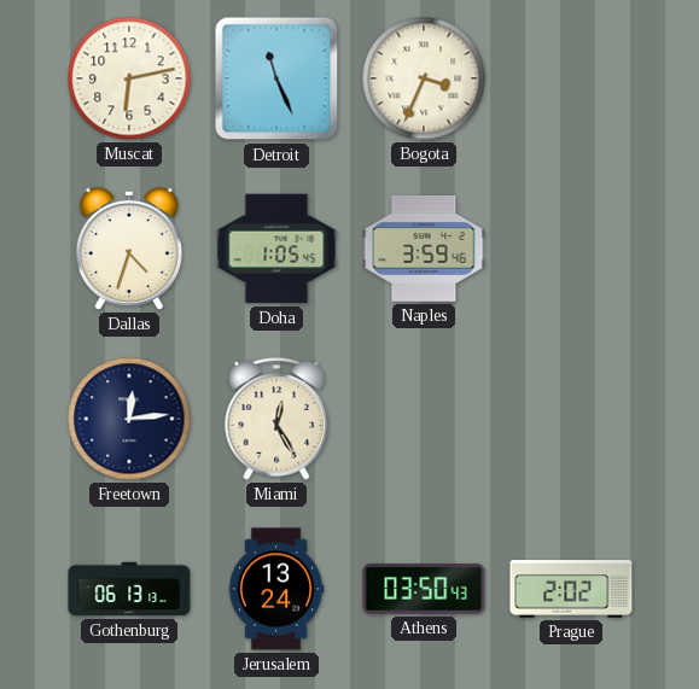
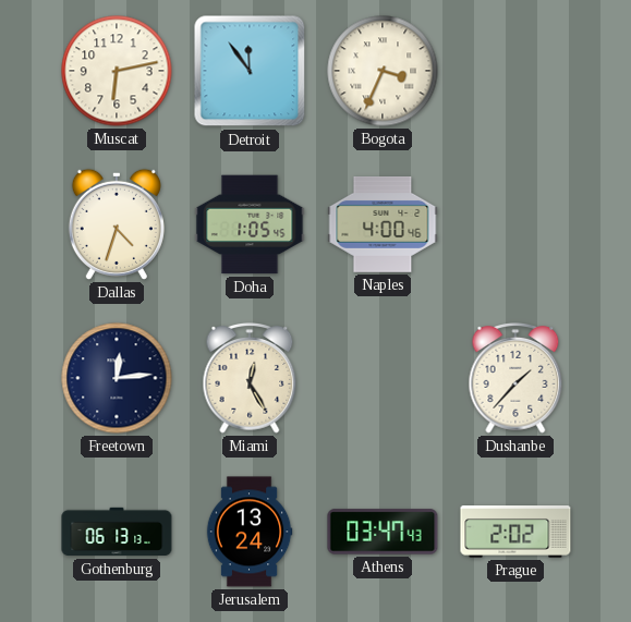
Detroit: 11:26 -> 11:54 (250, 71)
Naples: 3:59 -> 4:00 (383, 224)
Dushanbe: none -> 1:37 (515, 379)
Athens: 03:50 -> 03:47 (383, 532)
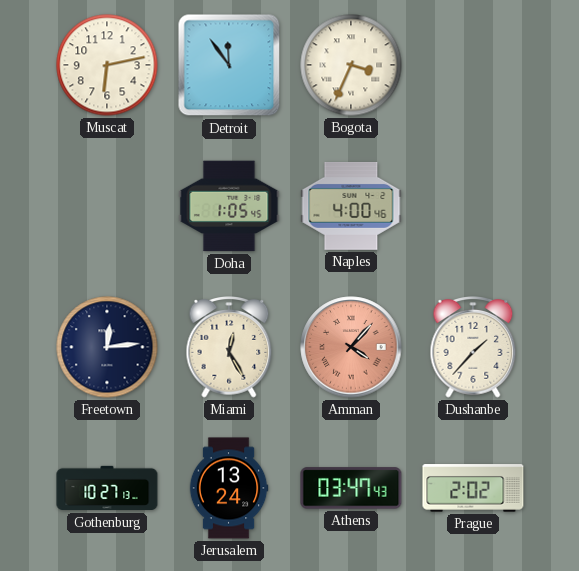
Dallas: 4:33 -> none (117, 224)
Amman: none -> 4:07 (351, 347)
Gothenburg: 06:13 -> 10:27 (107, 488)
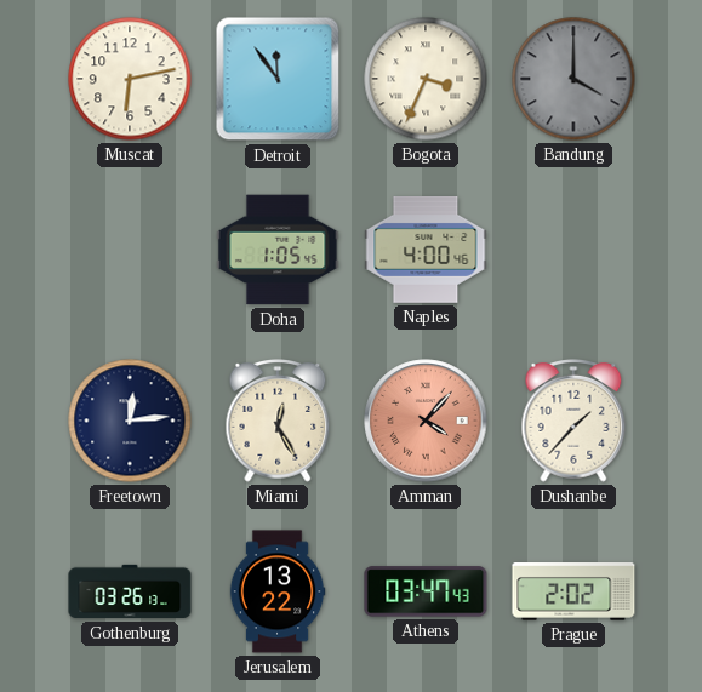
Bandung: none -> 4:00 (573, 79)
Gothenburg: 10:27 -> 03:26 (130, 591)
Jerusalem: 13:24 -> 13:22 (278, 591)
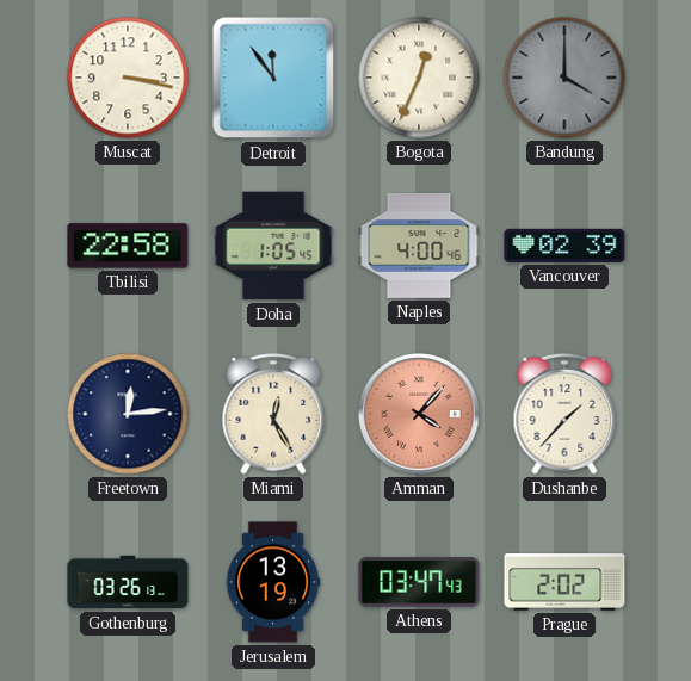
Muscat: 6:13 -> 3:17 (128, 78)
Bogota: 3:34 -> 12:34 (419, 78)
Tbilisi: none -> 22:58 (128, 246)
Vancouver: none -> 02:39 (564, 246)
Jerusalem: 13:22 -> 13:19 (273, 582)
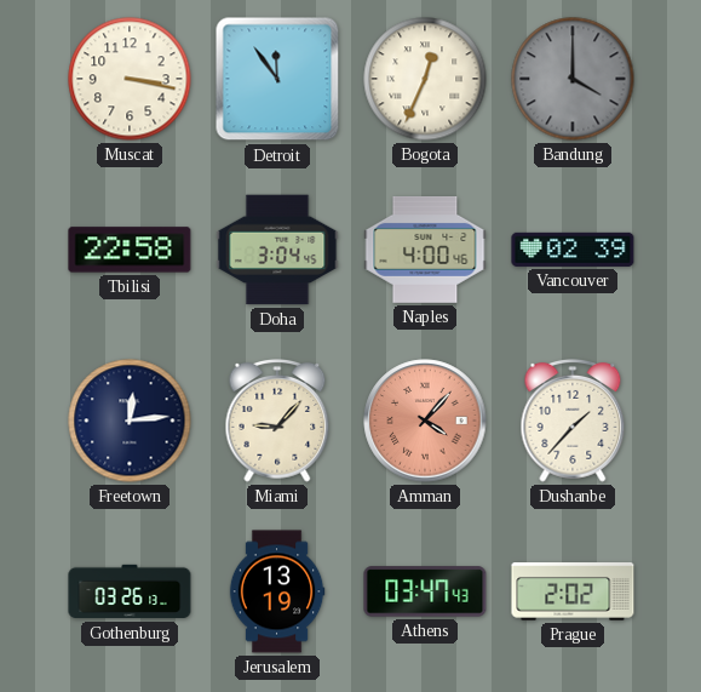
Doha: 1:05 -> 3:04 (277, 250)
Miami: 12:25 -> 9:07 (277, 422)
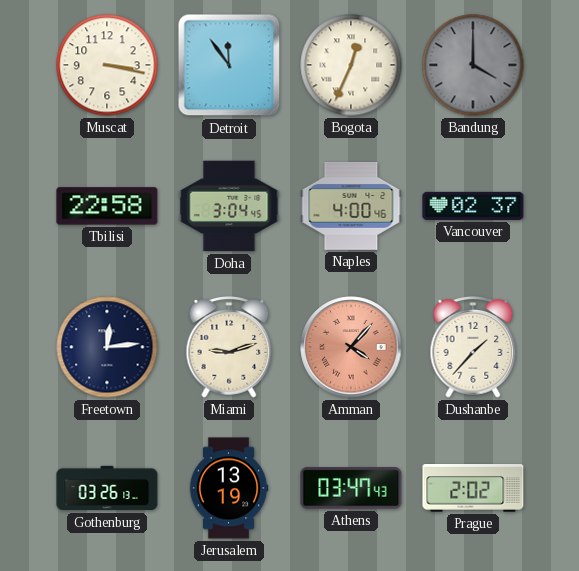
Vancouver: 02:39 -> 02:37 (473, 206)
Miami: 9:07 -> 9:12 (229, 348)
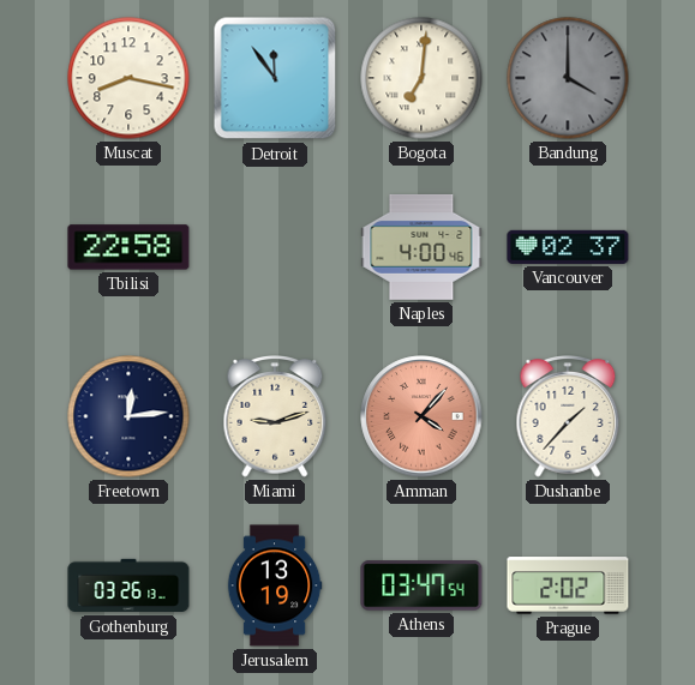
Muscat: 3:17 -> 8:17 (128, 78)
Bogota: 12:34 -> 7:01 (421, 78)
Doha: 3:04 -> none (229, 206)
Athens: 03:47:43 -> 03:47:54 (421, 585)
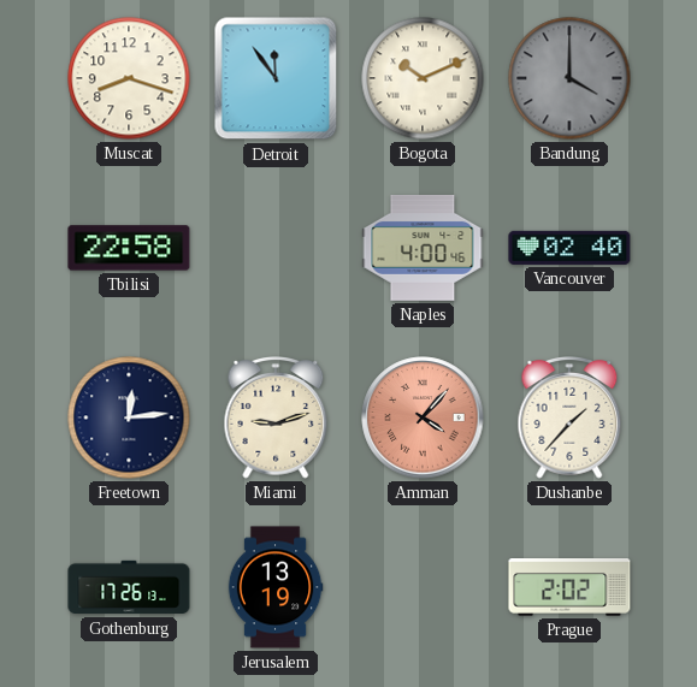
Muscat: 8:17 -> 8:18 (129, 78)
Bogota: 7:01 -> 10:11 (423, 78)
Vancouver: 02:37 -> 02:40 (569, 248)
Gothenburg: 03:26 -> 17:26 (129, 587)
Athens: 03:47 -> none (421, 585)
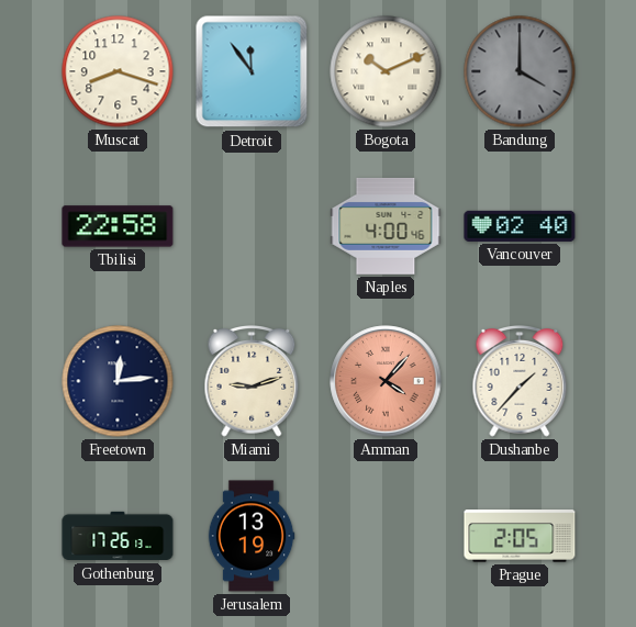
Prague: 2:02 -> 2:05 (520, 536)
